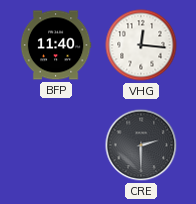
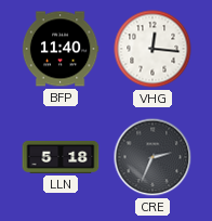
LLN: none -> 5:18 (61, 157)
CRE: 2:30 -> 2:34 (153, 157)
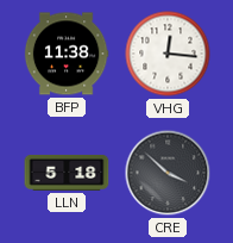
BFP: 11:40 -> 11:38 (67, 54)
CRE: 2:34 -> 3:52 (168, 173)
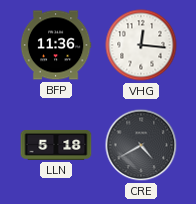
BFP: 11:38 -> 11:36 (56, 45)
CRE: 3:52 -> 4:40 (141, 145)
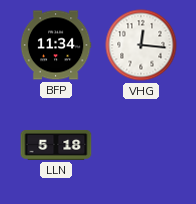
BFP: 11:36 -> 11:34 (56, 45)
CRE: 4:40 -> none (141, 145)
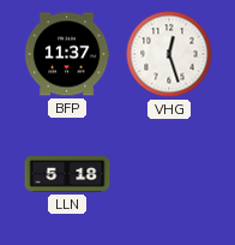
BFP: 11:34 -> 11:37 (67, 54)
VHG: 12:16 -> 12:27 (169, 54)
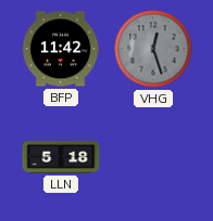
BFP: 11:37 -> 11:42 (61, 49)
VHG dial: white -> grey (153, 49)
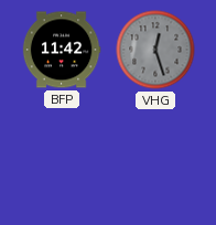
LLN: 5:18 -> none (61, 157)
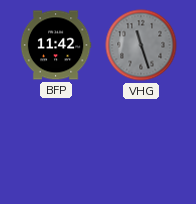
VHG: 12:27 -> 11:27 (141, 45)
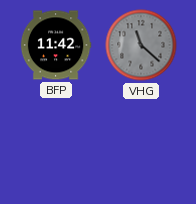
VHG: 11:27 -> 11:22 (141, 45)
